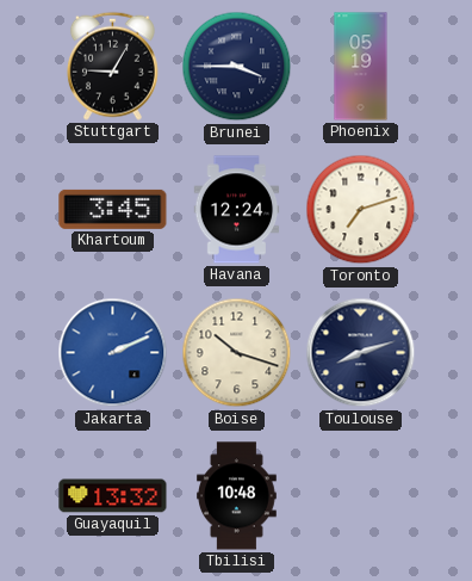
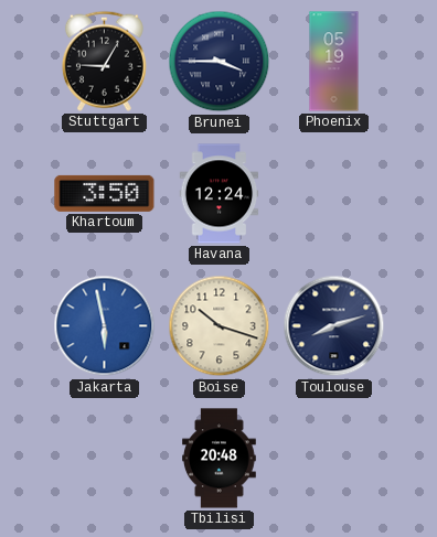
Khartoum: 3:45 -> 3:50 (105, 193)
Toronto: 7:12 -> none (361, 210)
Jakarta: 2:11 -> 5:58 (105, 326)
Guayaquil: 13:32 -> none (113, 496)
Tbilisi: 10:48 -> 20:48 (220, 459)
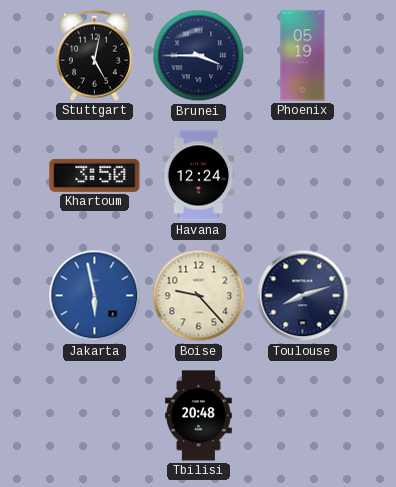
Stuttgart: 9:05 -> 5:02 (94, 55)
Boise: 10:18 -> 9:23 (199, 296)
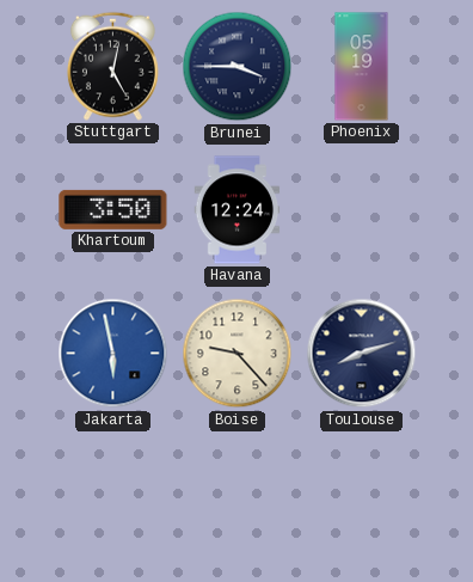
Tbilisi: 20:48 -> none (199, 416)
